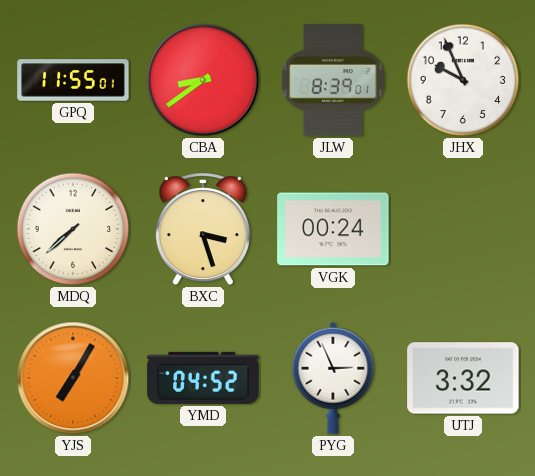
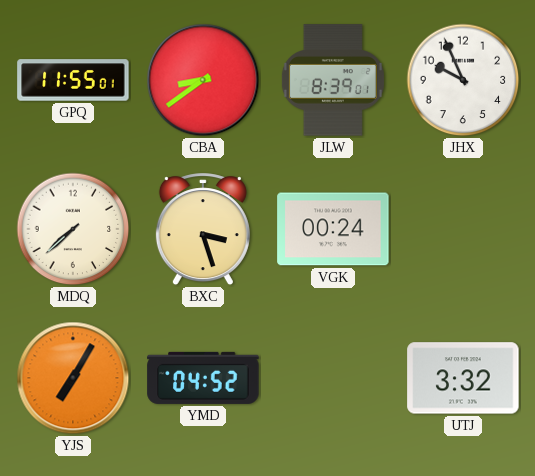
PYG: 2:56 -> none (333, 378)
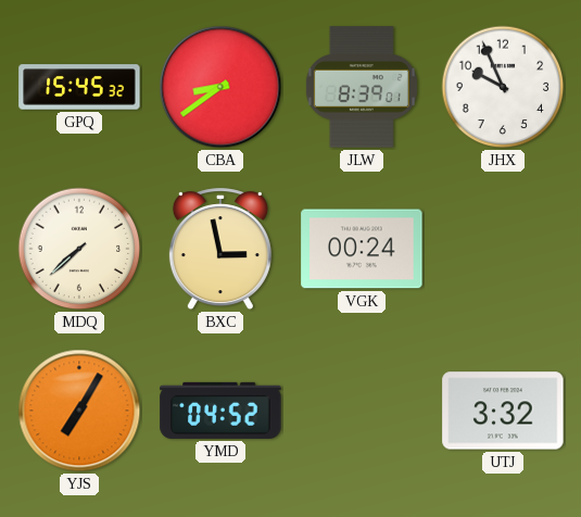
GPQ: 11:55 -> 15:45 (79, 87)
BXC: 3:27 -> 2:58 (220, 250)
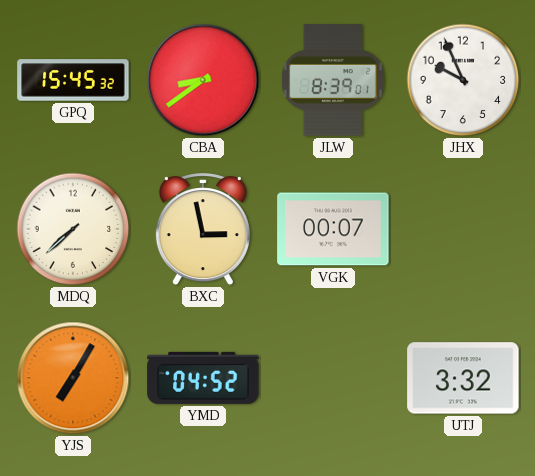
VGK: 00:24 -> 00:07 (333, 229)
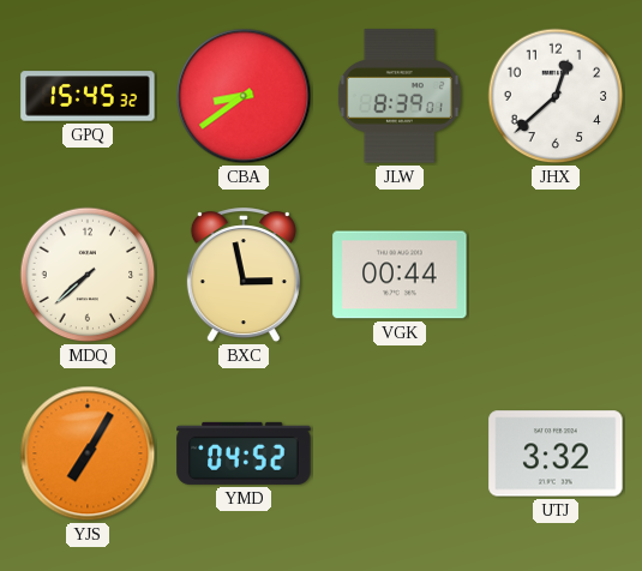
JHX: 9:56 -> 12:38 (556, 96)
VGK: 00:07 -> 00:44 (400, 275)
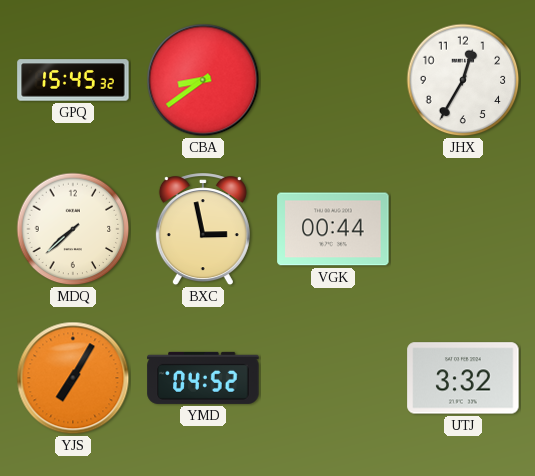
JLW: 8:39 -> none (400, 96)
JHX: 12:38 -> 12:35 (463, 80)
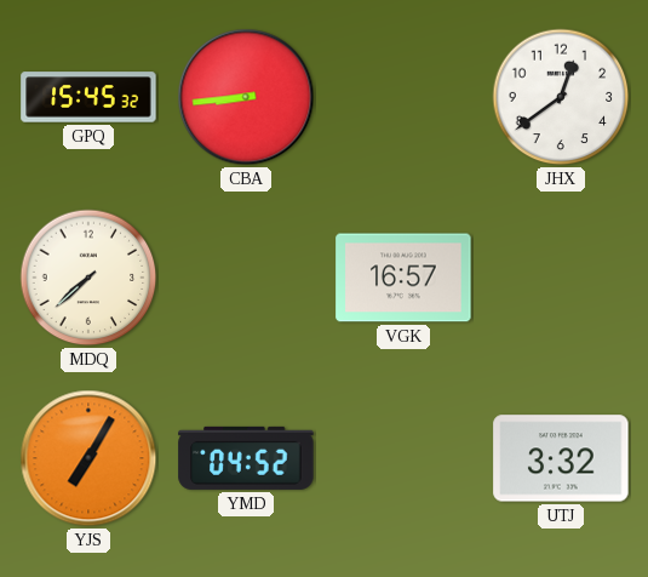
CBA: 8:39 -> 8:44 (246, 97)
JHX: 12:35 -> 12:39 (561, 97)
BXC: 2:58 -> none (203, 230)
VGK: 00:44 -> 16:57 (403, 278)
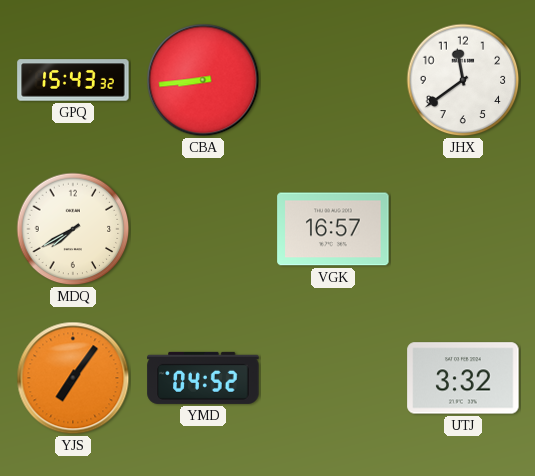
GPQ: 15:45 -> 15:43 (73, 80)
JHX: 12:39 -> 11:39 (463, 80)
MDQ: 7:38 -> 7:40 (73, 229)
YJS: 7:05 -> 7:06 (73, 378)
